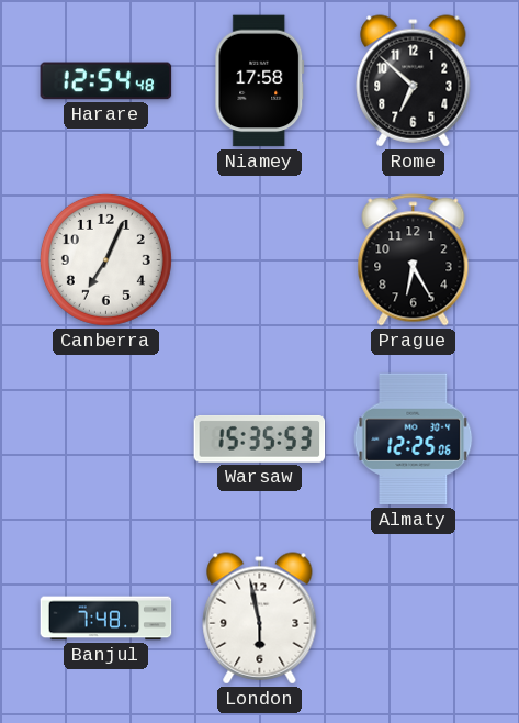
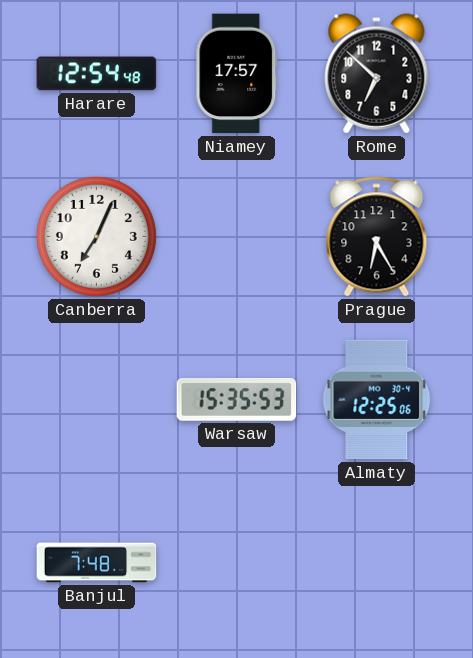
Niamey: 17:58 -> 17:57 (237, 74)
London: 5:58 -> none (260, 619)
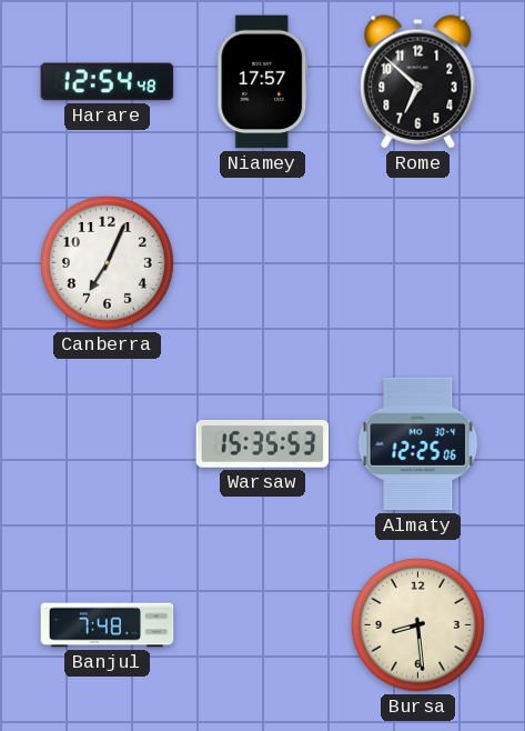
Prague: 6:25 -> none (377, 237)
Bursa: none -> 8:29 (417, 624)
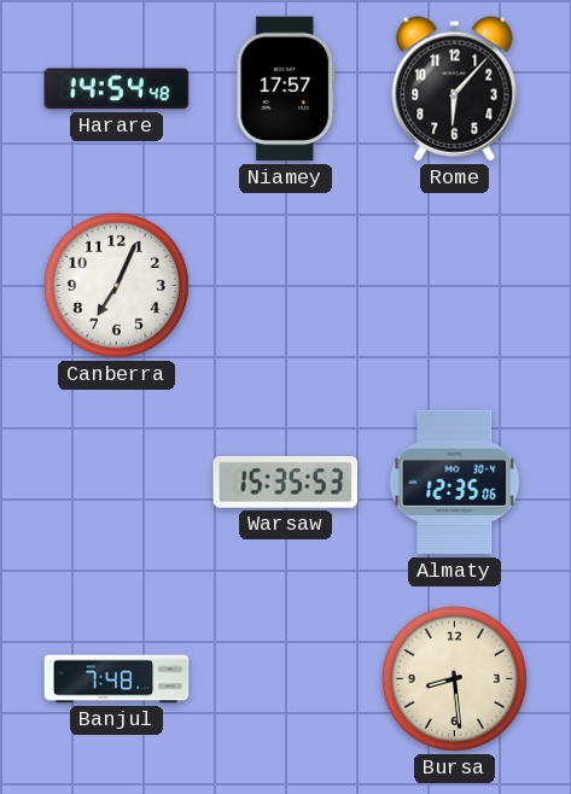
Harare: 12:54 -> 14:54 (117, 89)
Rome: 6:52 -> 6:07 (455, 89)
Almaty: 12:25 -> 12:35 (455, 483)
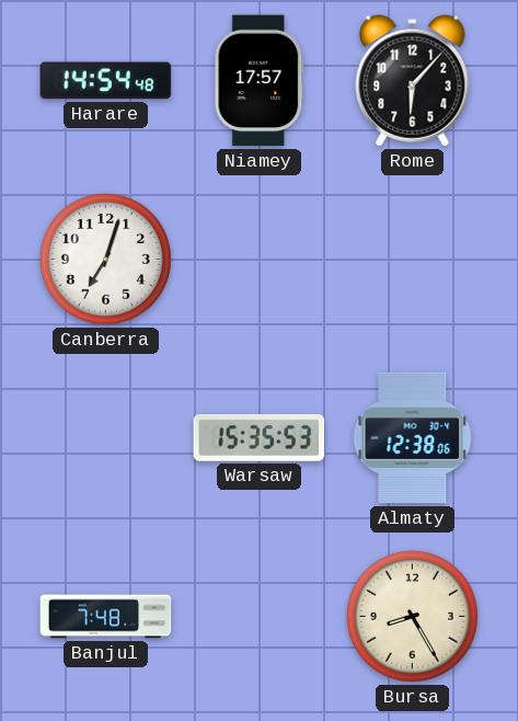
Canberra: 7:04 -> 7:03 (105, 259)
Almaty: 12:35 -> 12:38 (413, 438)
Bursa: 8:29 -> 8:25 (412, 616)
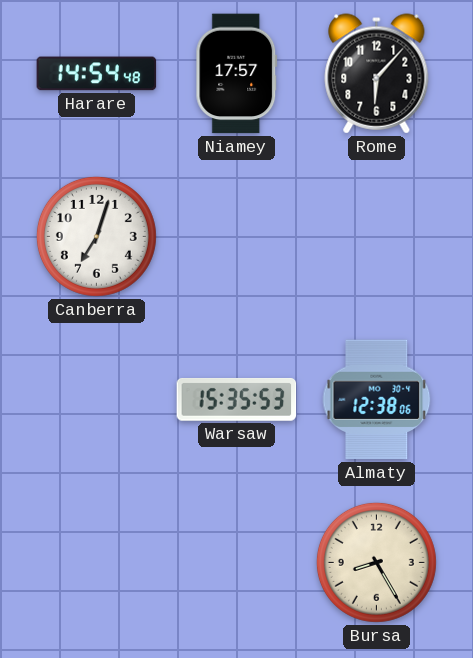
Banjul: 7:48 -> none (106, 617)
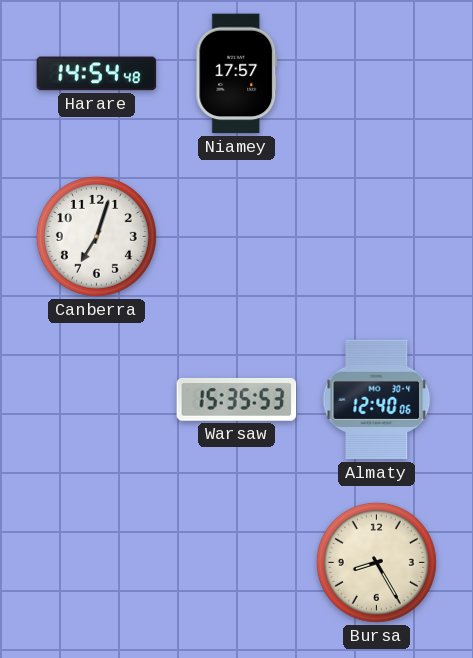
Rome: 6:07 -> none (377, 74)
Almaty: 12:38 -> 12:40 (377, 400)
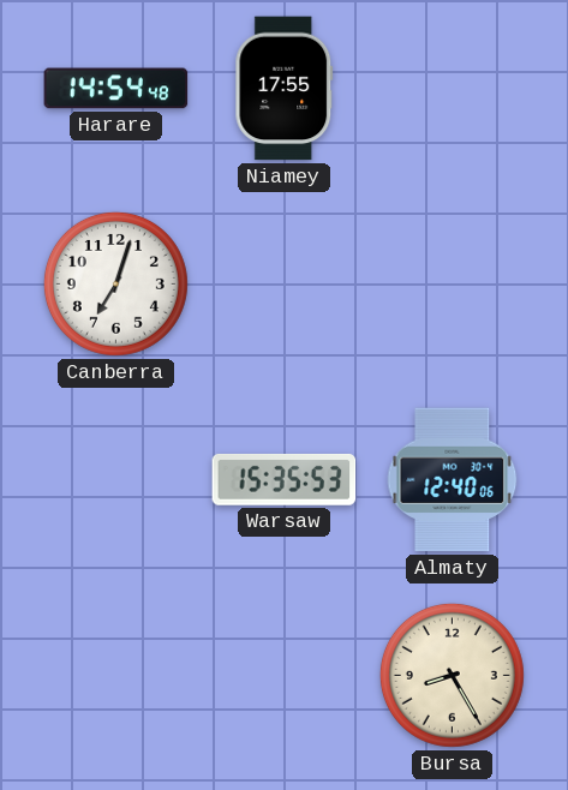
Niamey: 17:57 -> 17:55 (285, 89)
